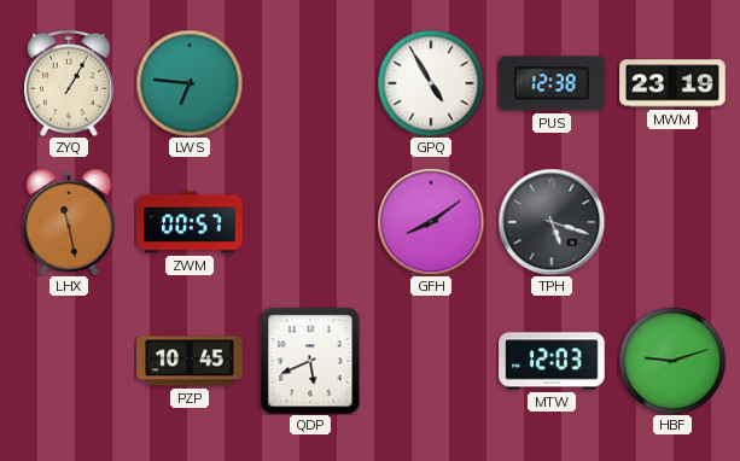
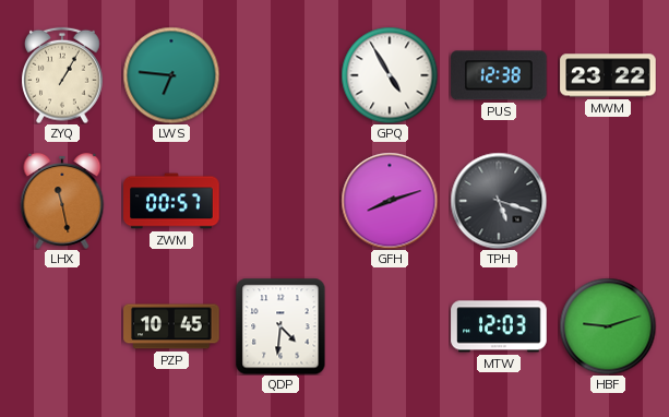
MWM: 23:19 -> 23:22 (608, 75)
GFH: 8:09 -> 8:12 (390, 201)
QDP: 5:41 -> 4:31 (280, 326)
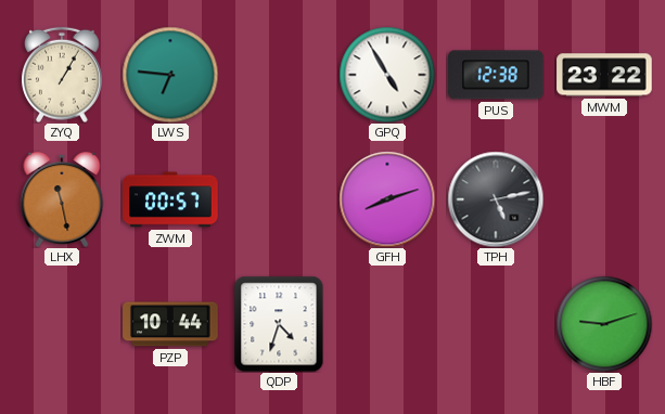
TPH: 5:18 -> 5:13 (496, 199)
PZP: 10:45 -> 10:44 (170, 324)
QDP: 4:31 -> 4:33 (279, 324)
MTW: 12:03 -> none (499, 326)
